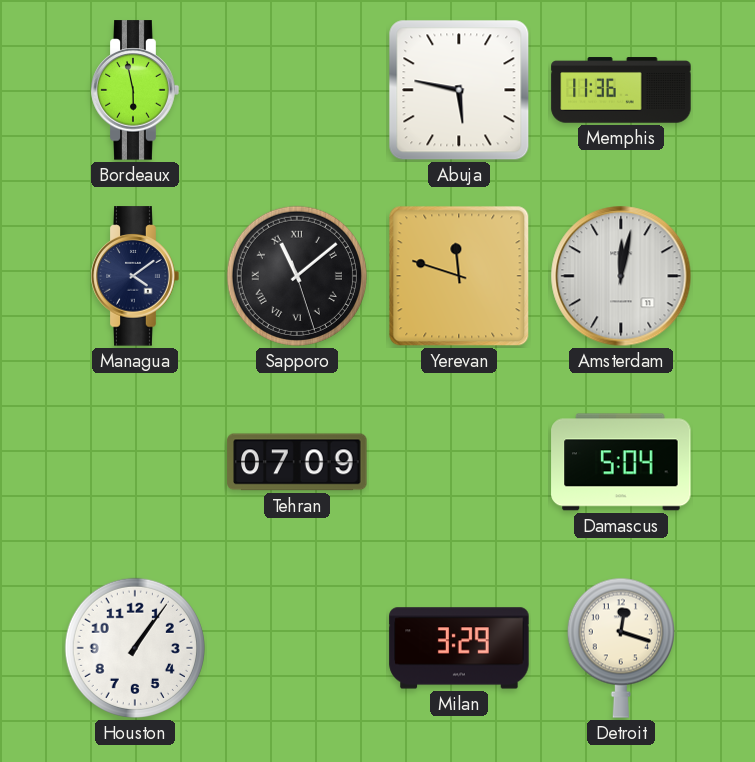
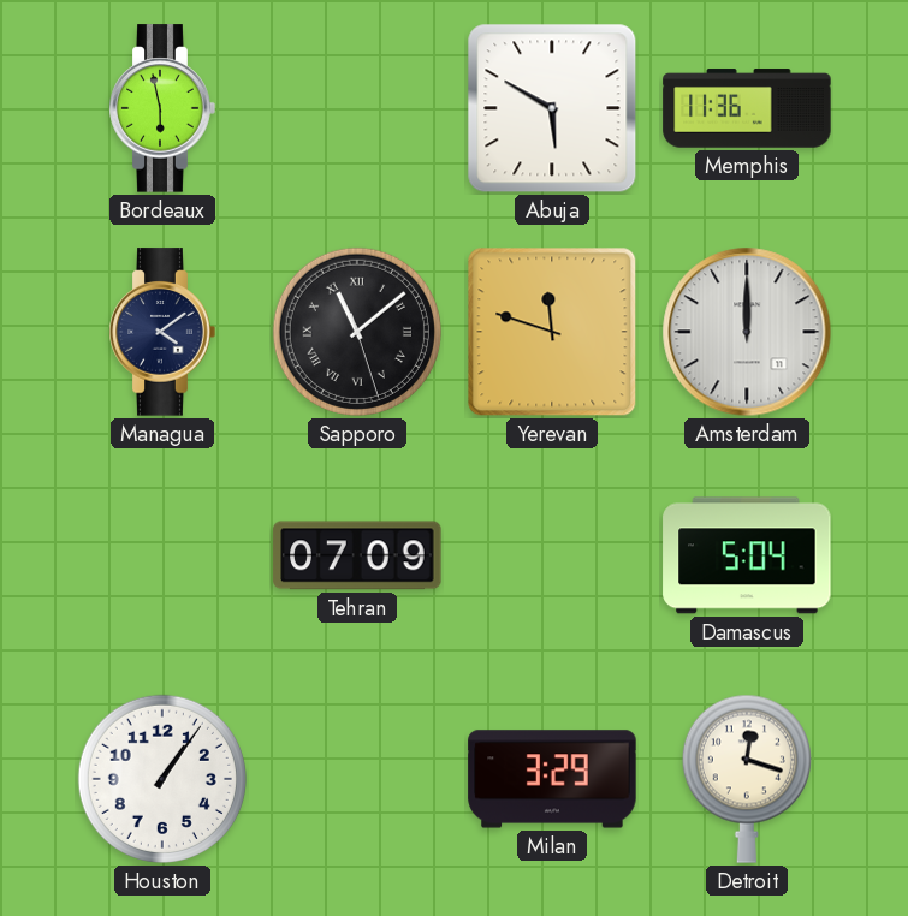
Abuja: 5:47 -> 5:50 (552, 108)
Amsterdam: 12:02 -> 12:00 (747, 332)
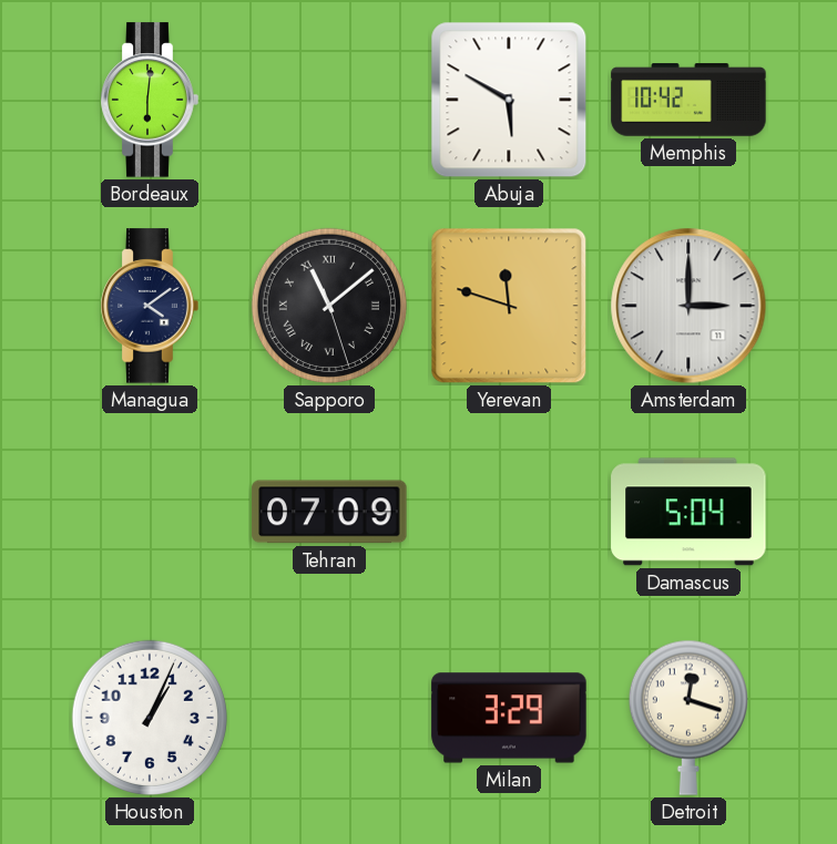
Bordeaux: 5:58 -> 6:01 (150, 100)
Memphis: 11:36 -> 10:42 (688, 100)
Amsterdam: 12:00 -> 3:00 (688, 306)
Houston: 1:06 -> 1:04 (150, 718)
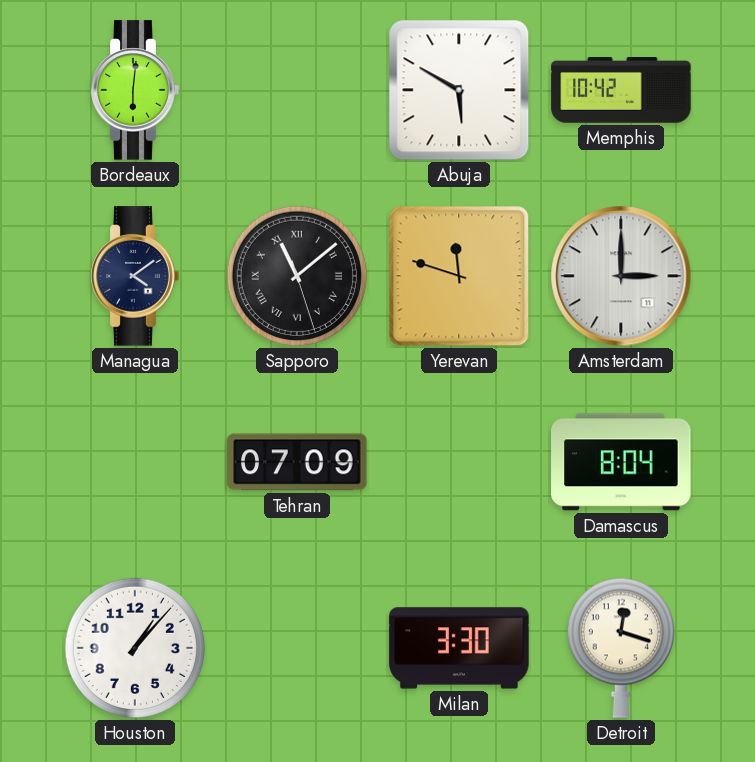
Damascus: 5:04 -> 8:04 (621, 462)
Houston: 1:04 -> 1:07 (135, 648)
Milan: 3:29 -> 3:30 (459, 648)
